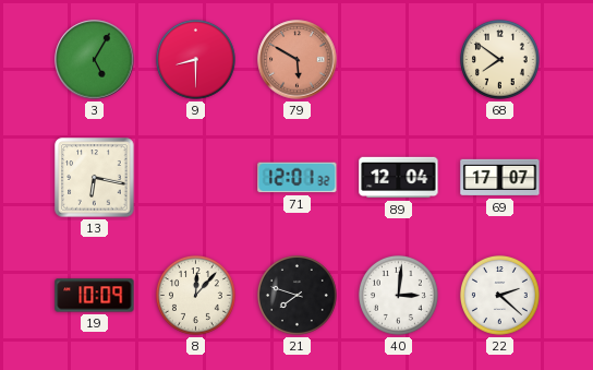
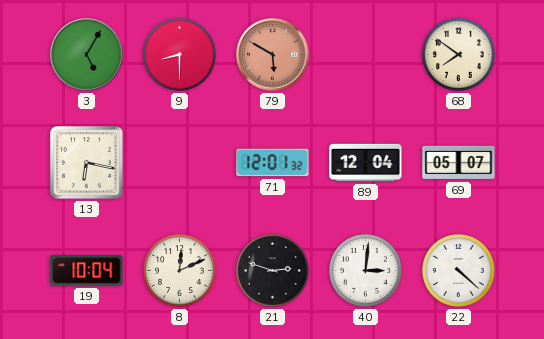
69: 17:07 -> 05:07 (459, 163)
19: 10:09 -> 10:04 (87, 271)
8: 12:07 -> 12:11 (179, 270)
21: 7:48 -> 2:48 (272, 270)
22: 2:22 -> 4:22 (458, 270)
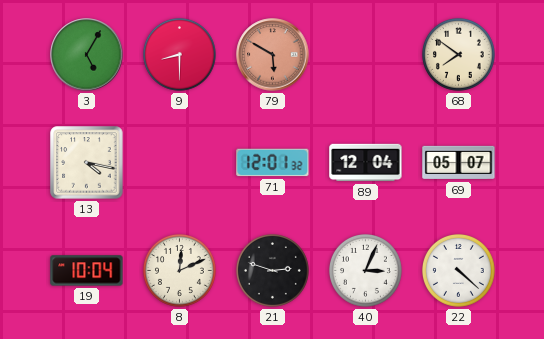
13: 6:17 -> 4:17 (87, 163)
40: 3:01 -> 3:04 (365, 270)
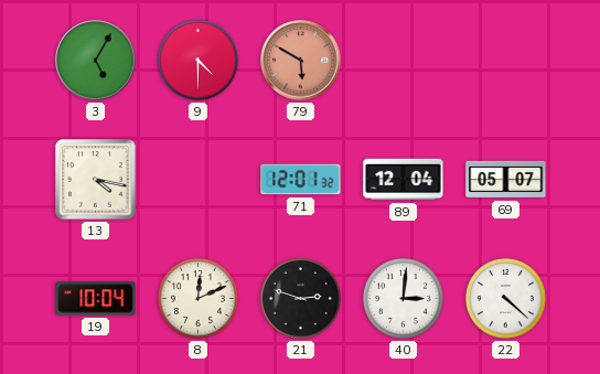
9: 8:30 -> 4:30 (197, 60)
68: 7:51 -> none (458, 54)
40: 3:04 -> 3:01 (403, 298)
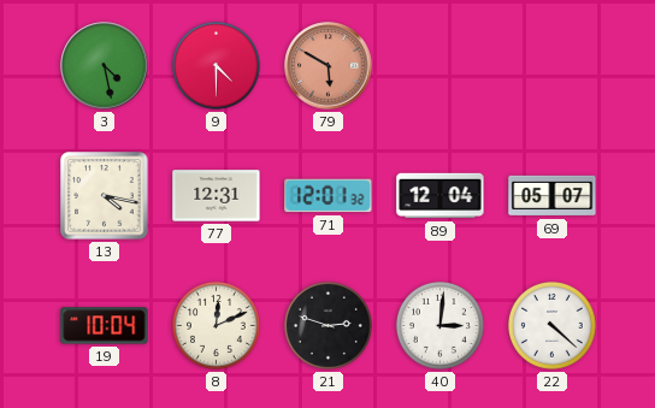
3: 5:05 -> 4:28 (105, 66)
77: none -> 12:31 (217, 196)
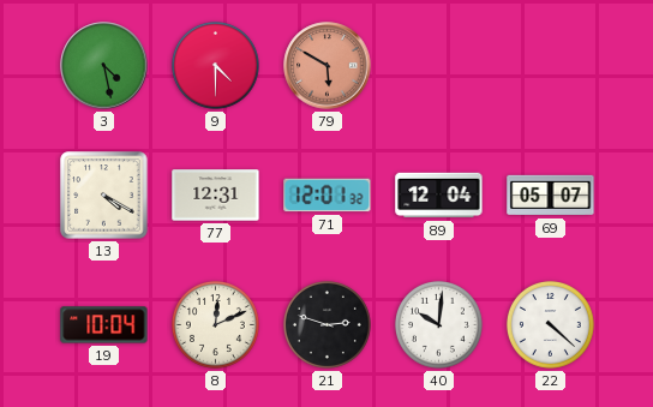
13: 4:17 -> 4:20 (104, 196)
40: 3:01 -> 10:01 (438, 324)
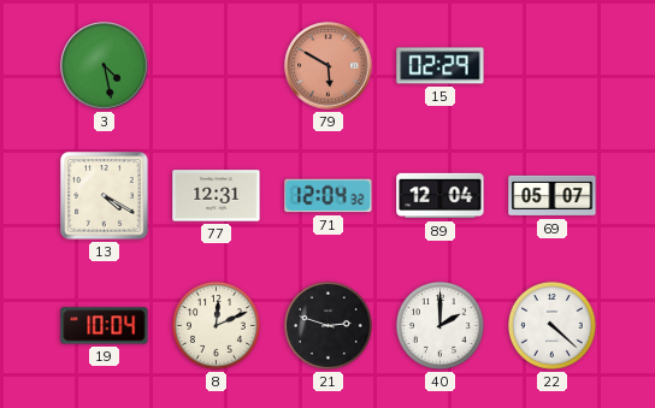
9: 4:30 -> none (215, 65)
15: none -> 02:29 (441, 66)
71: 12:01 -> 12:04 (329, 196)
40: 10:01 -> 2:00 (439, 325)
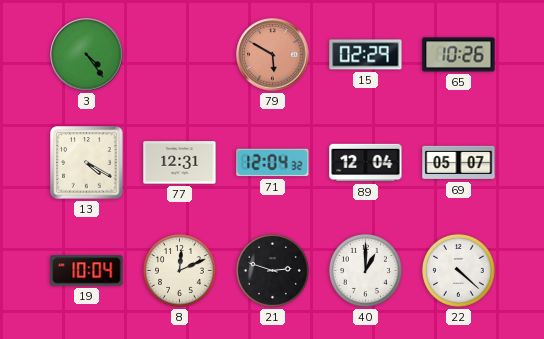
3: 4:28 -> 4:24 (87, 55)
65: none -> 10:26 (459, 55)
40: 2:00 -> 1:00 (365, 270)
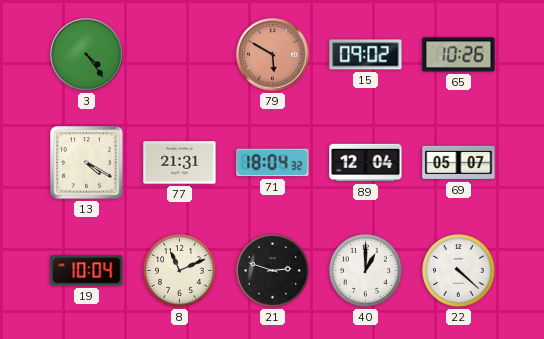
15: 02:29 -> 09:02 (366, 55)
77: 12:31 -> 21:31 (180, 163)
71: 12:04 -> 18:04 (273, 163)
8: 12:11 -> 11:11 (179, 270)
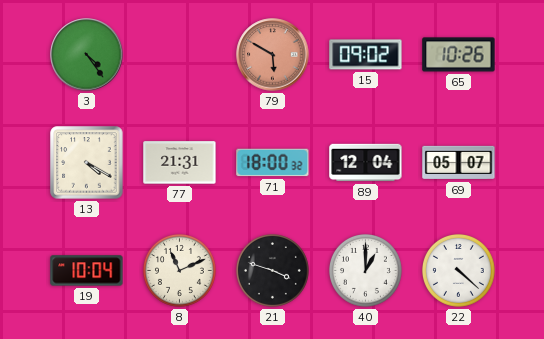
71: 18:04 -> 18:00 (273, 163)
21: 2:48 -> 3:48 (272, 270)
